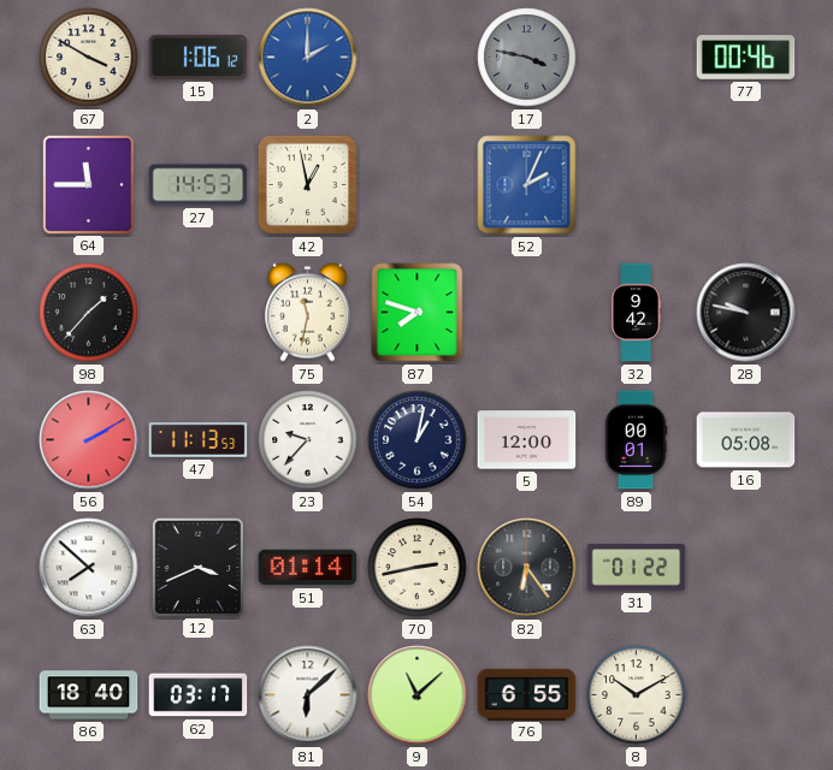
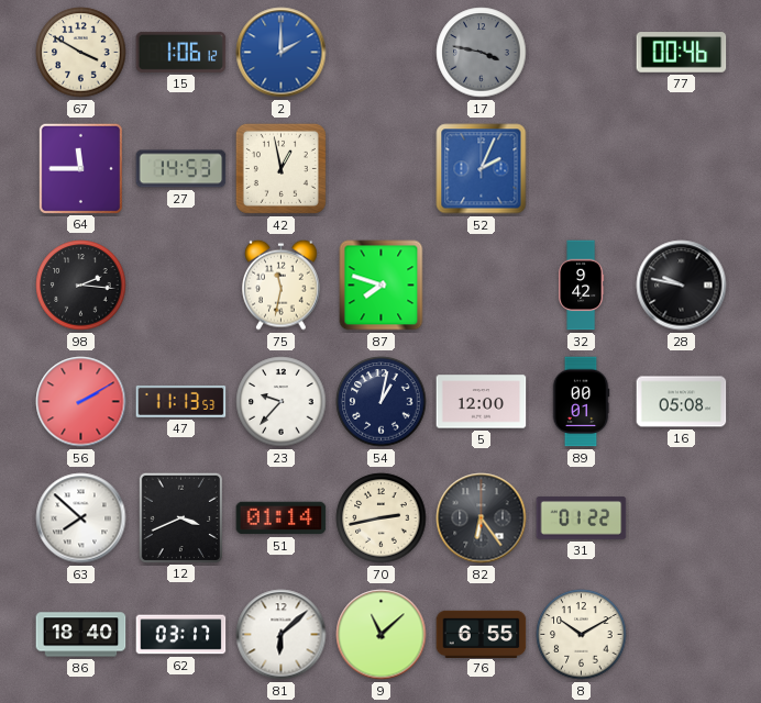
98: 1:37 -> 2:16 (81, 286)
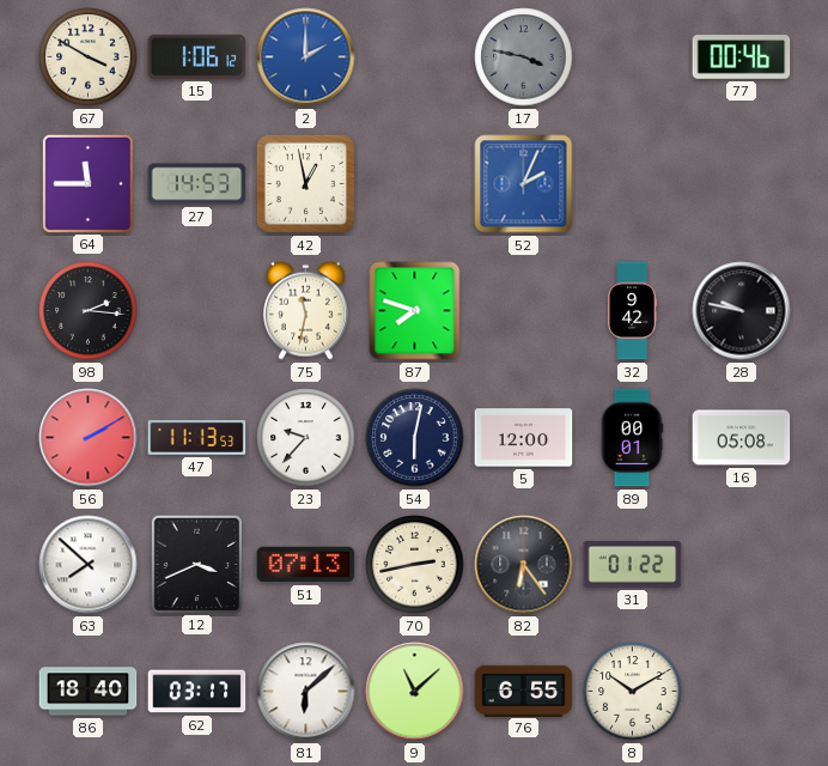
54: 1:02 -> 6:02 (415, 438)
51: 01:14 -> 07:13 (306, 565)
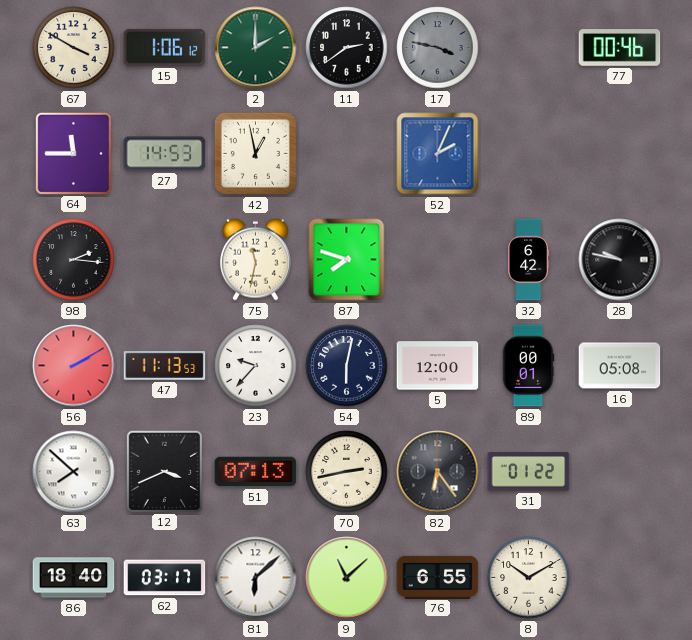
2 dial: blue -> green (256, 48)
11: none -> 2:39 (347, 48)
32: 9:42 -> 6:42 (529, 260)
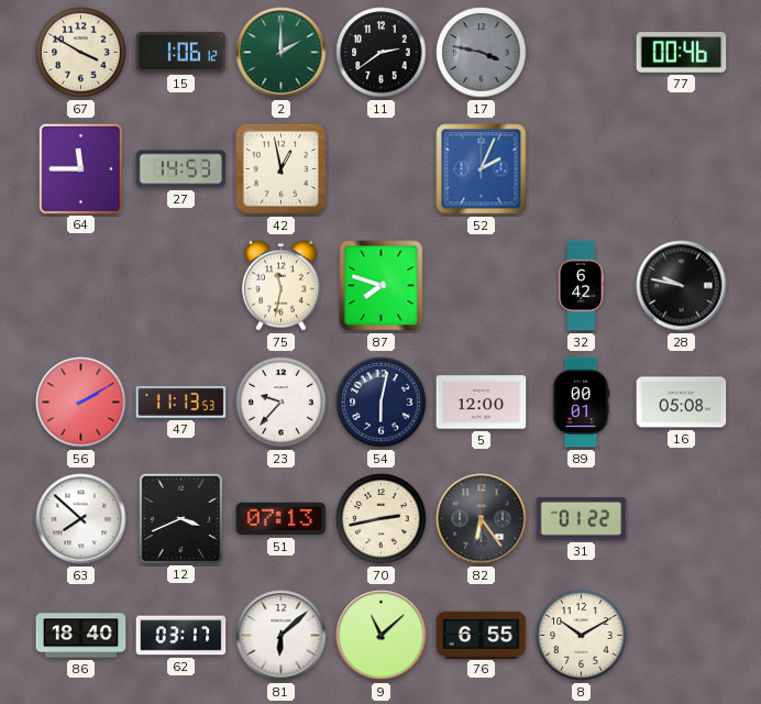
98: 2:16 -> none (74, 260)
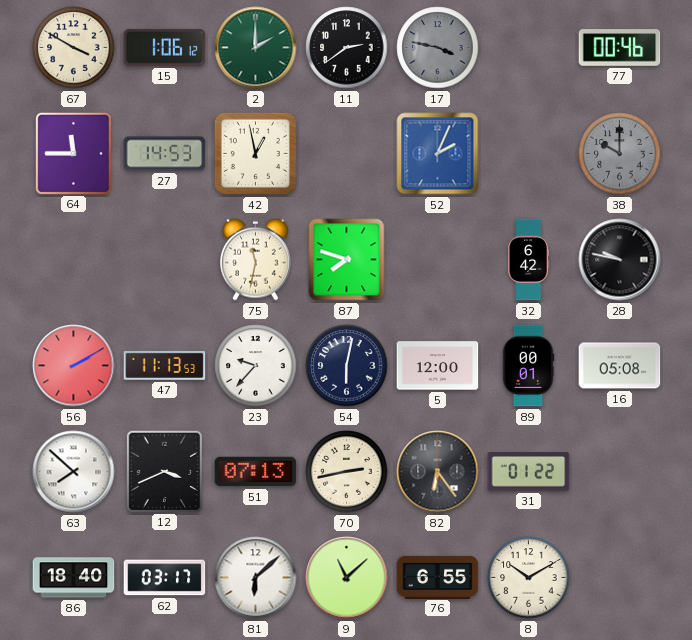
38: none -> 10:00 (620, 154)
